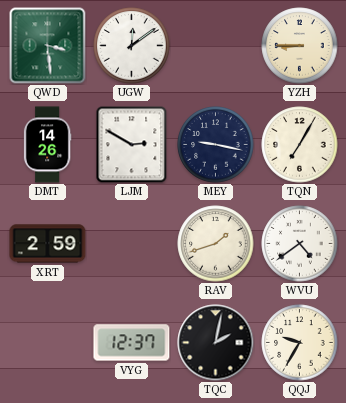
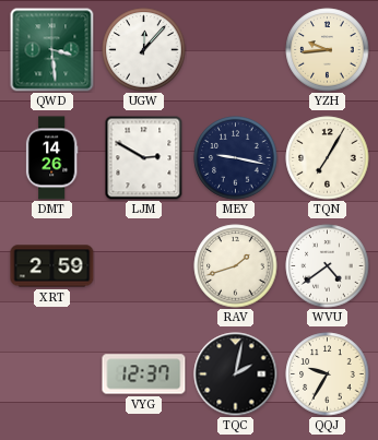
UGW: 12:09 -> 12:07 (144, 50)
YZH: 8:45 -> 9:44 (328, 50)
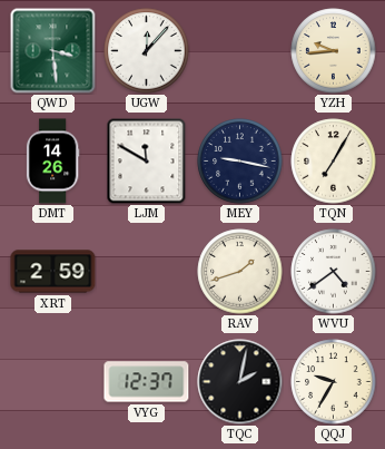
LJM: 2:50 -> 11:50 (147, 160)
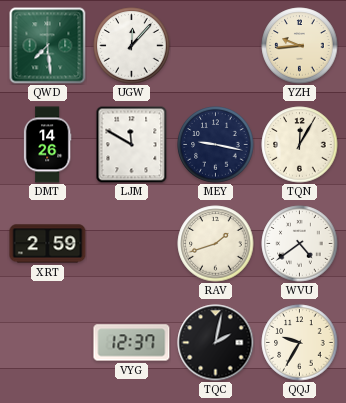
QWD: 3:29 -> 7:29 (48, 46)
TQN: 7:05 -> 12:05 (300, 145)
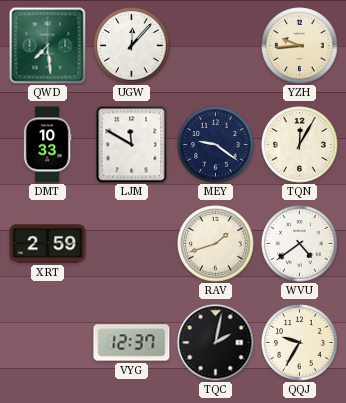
DMT: 14:26 -> 10:33 (47, 145)
MEY: 9:17 -> 9:21 (216, 145)
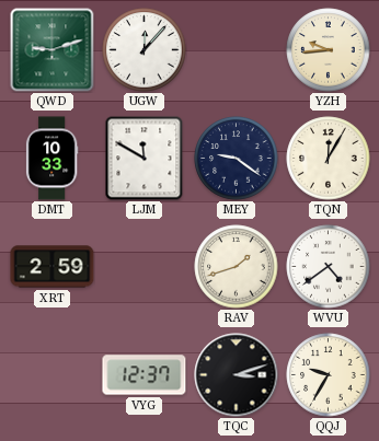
QWD: 7:29 -> 9:12 (53, 50)
TQC: 2:02 -> 3:12 (237, 375)
